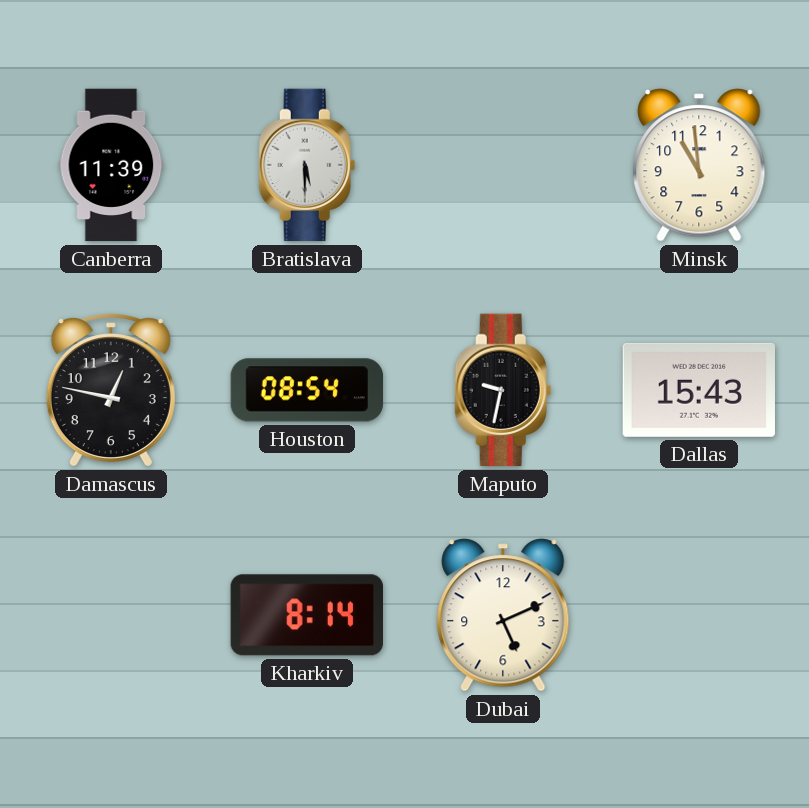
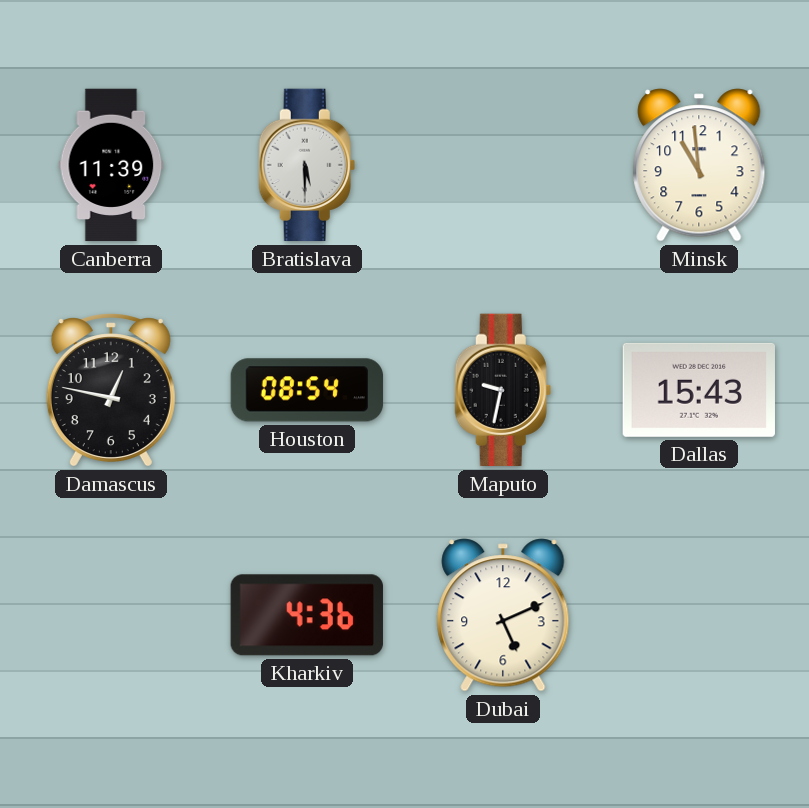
Kharkiv: 8:14 -> 4:36 (307, 615)
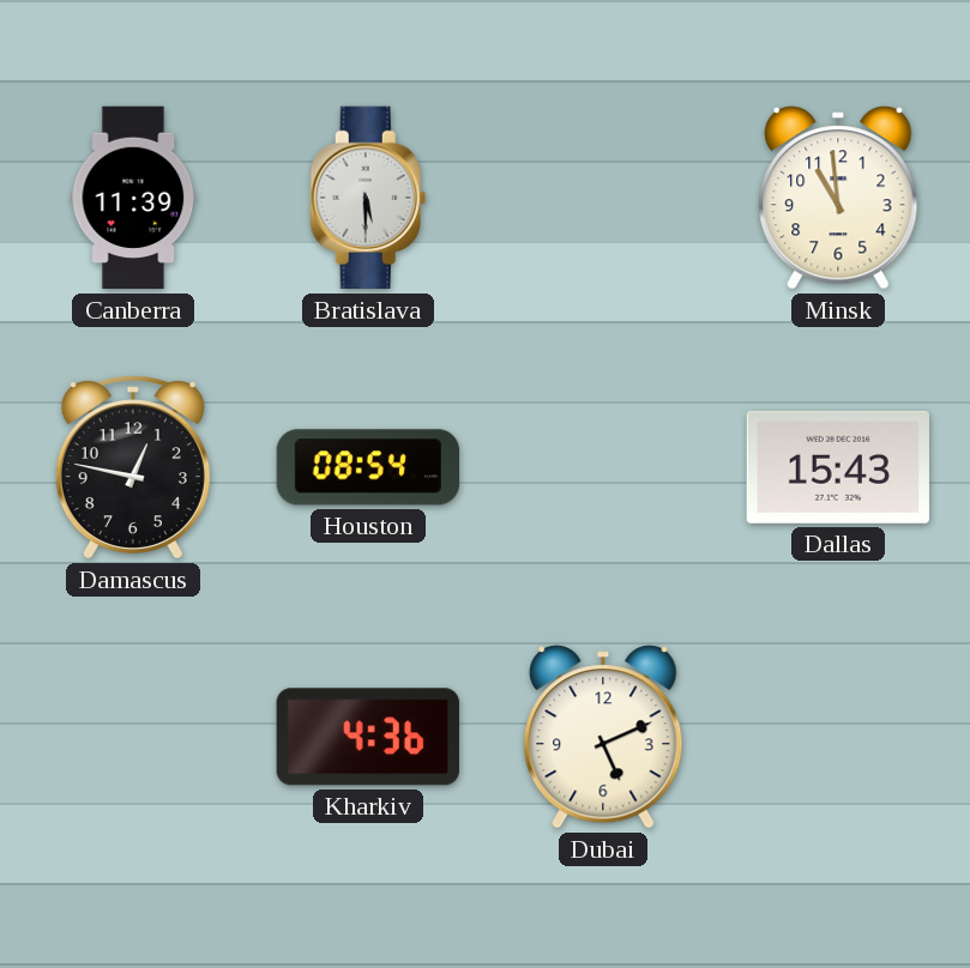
Maputo: 9:32 -> none (503, 390)
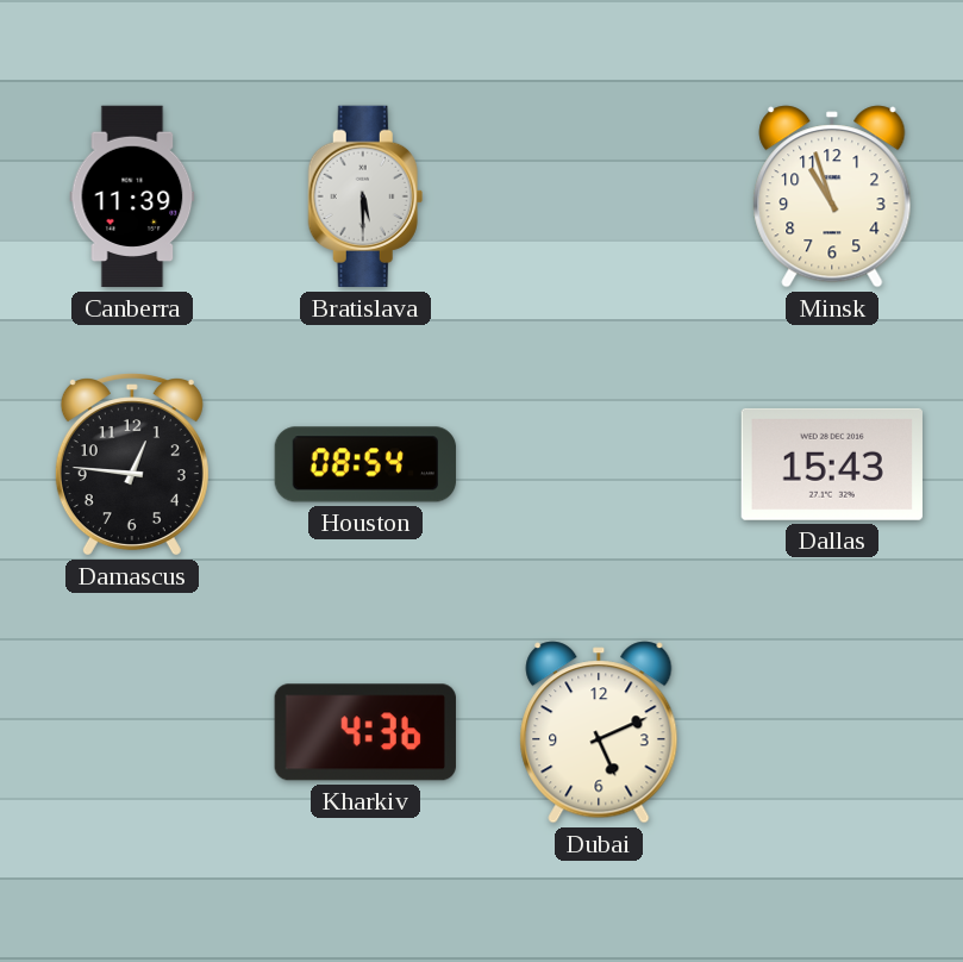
Minsk: 10:59 -> 10:57 (832, 196)
Damascus: 12:47 -> 12:46 (132, 464)
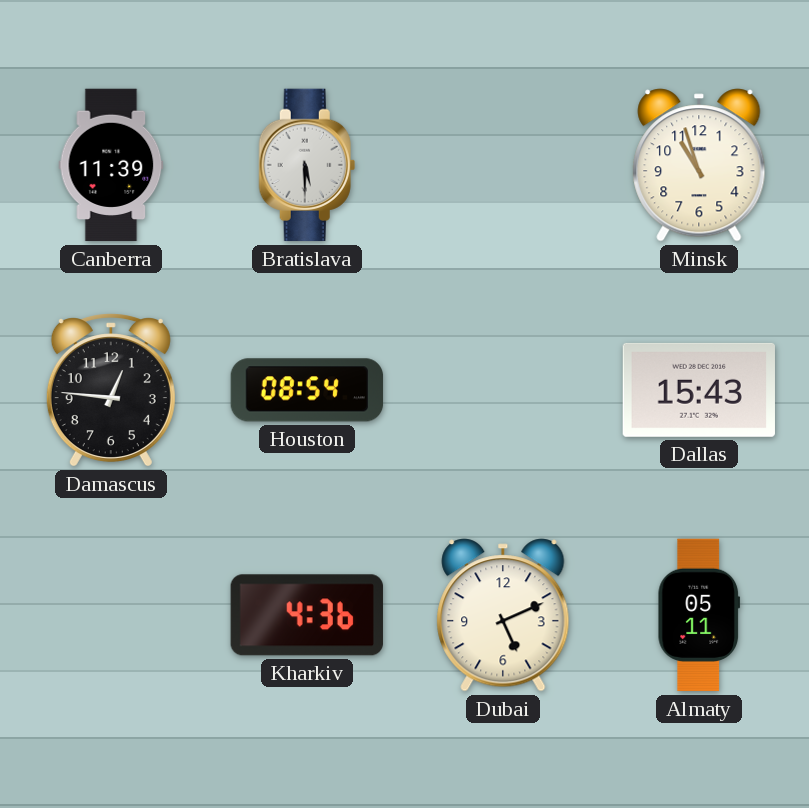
Almaty: none -> 05:11 (699, 615)
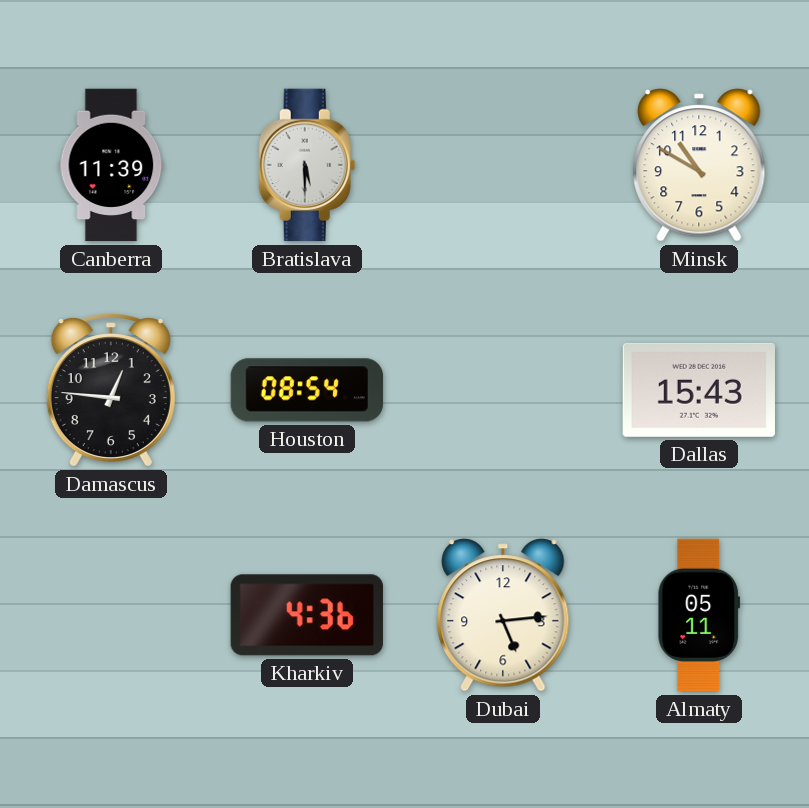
Minsk: 10:57 -> 10:50 (699, 165)
Dubai: 5:11 -> 5:14 (503, 615)
